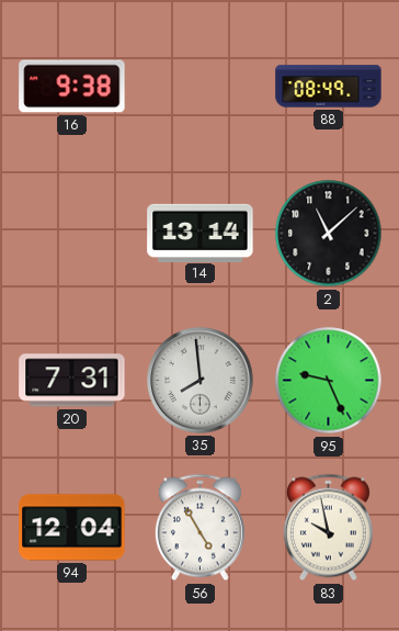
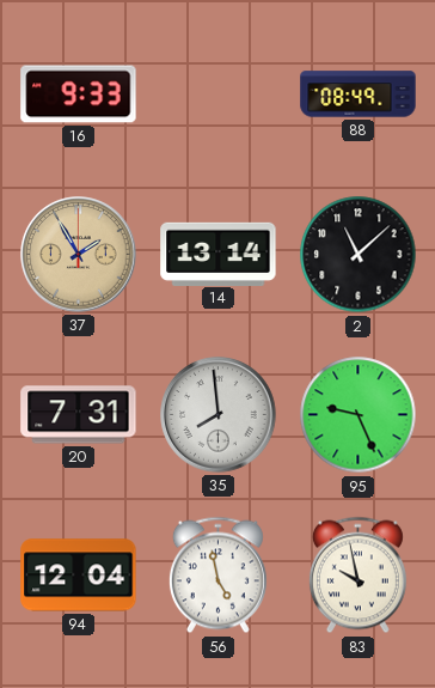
16: 9:38 -> 9:33 (79, 95)
37: none -> 1:55 (79, 255)
56: 4:55 -> 4:58 (217, 576)
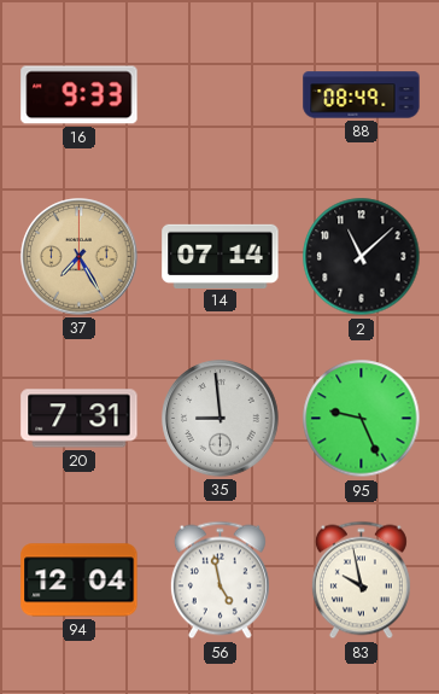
37: 1:55 -> 7:25 (80, 257)
14: 13:14 -> 07:14 (221, 256)
35: 7:59 -> 8:59 (221, 419)
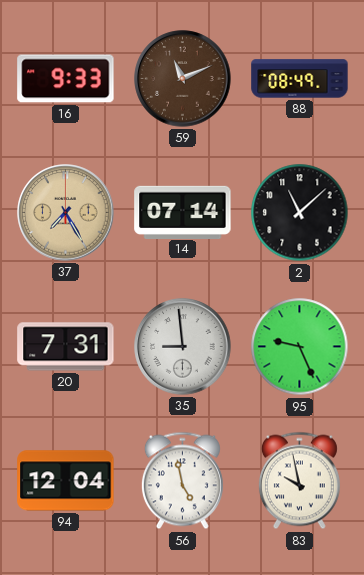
59: none -> 11:11 (183, 79)
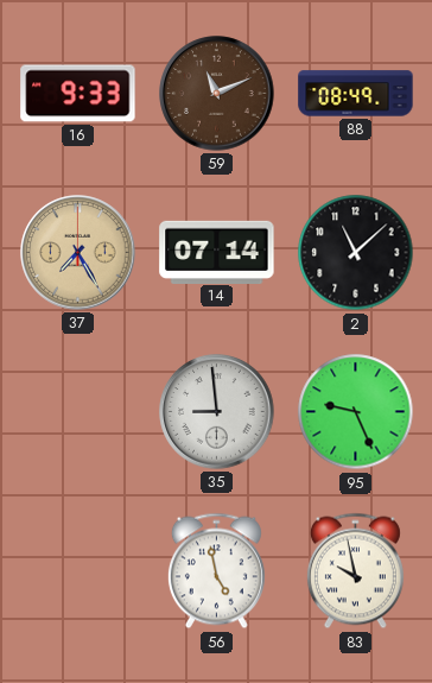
20: 7:31 -> none (66, 347)
94: 12:04 -> none (66, 481)
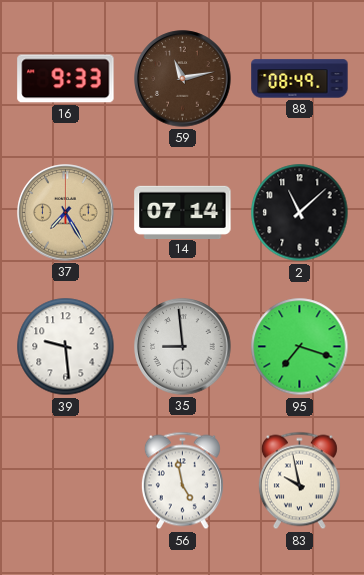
59: 11:11 -> 11:13 (183, 79)
39: none -> 9:29 (66, 347)
95: 9:26 -> 7:18 (300, 347)
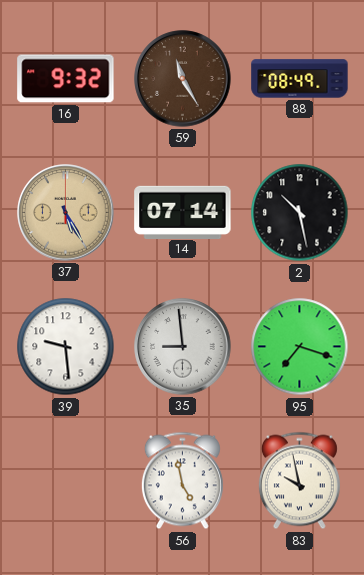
16: 9:33 -> 9:32 (66, 79)
59: 11:13 -> 11:25 (183, 79)
37: 7:25 -> 5:25 (66, 213)
2: 11:08 -> 10:28 (300, 213)
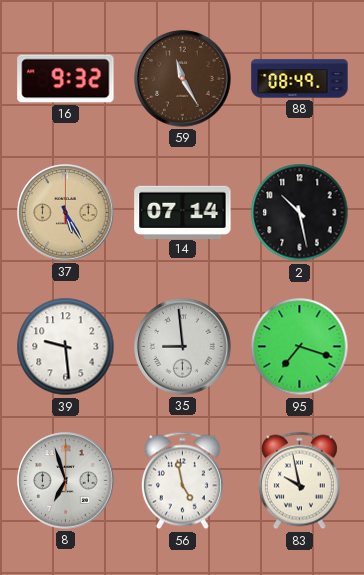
8: none -> 6:57 (66, 481)
